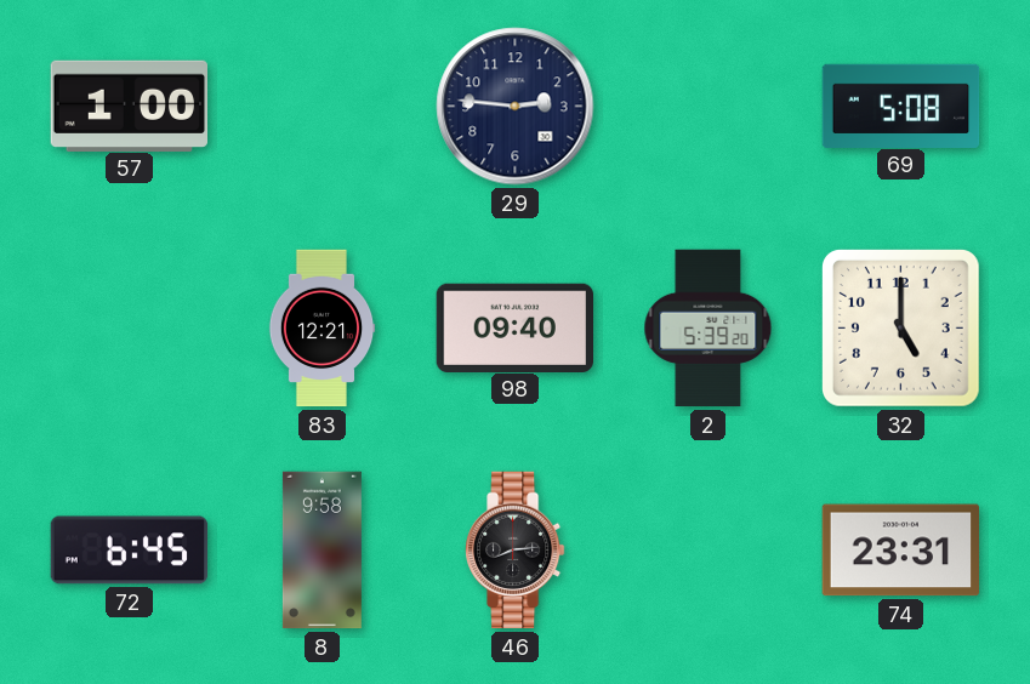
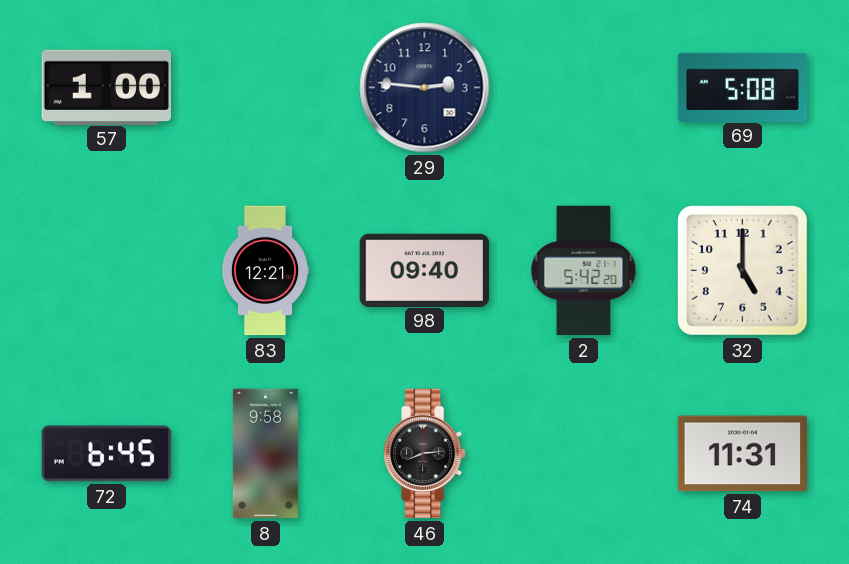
2: 5:39 -> 5:42 (584, 271)
74: 23:31 -> 11:31 (743, 454)
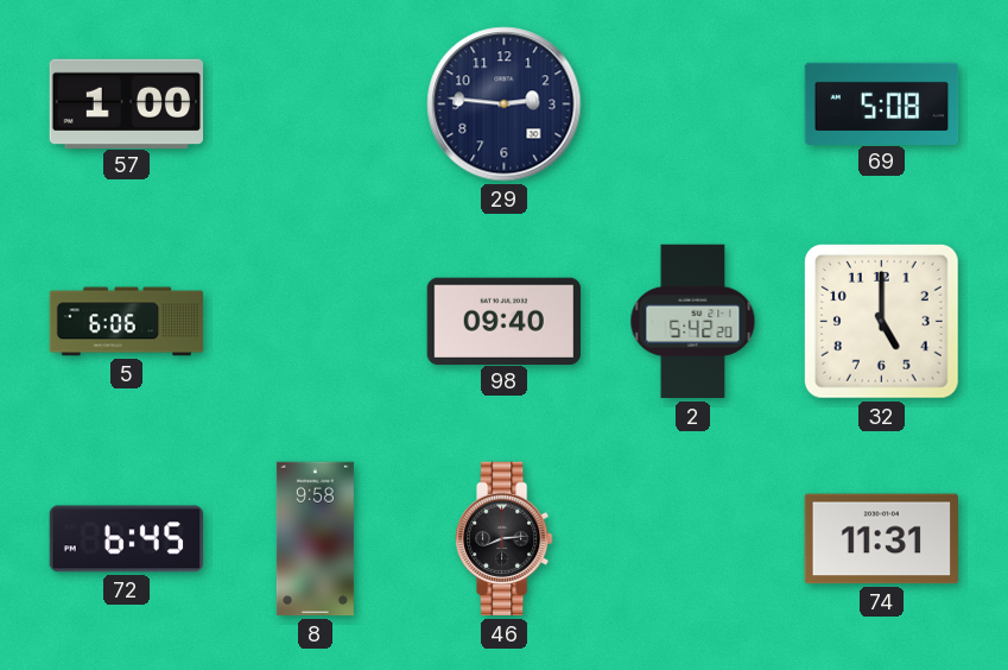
5: none -> 6:06 (127, 322)
83: 12:21 -> none (265, 271)
